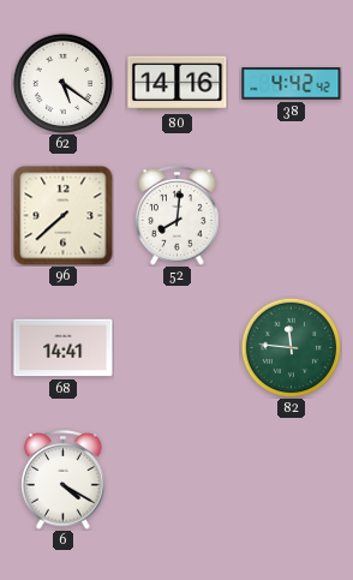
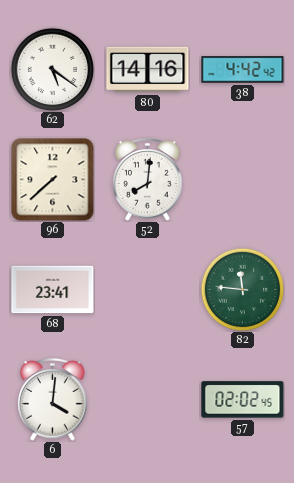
68: 14:41 -> 23:41 (53, 290)
6: 4:20 -> 4:01 (53, 400)
57: none -> 02:02 (243, 400)
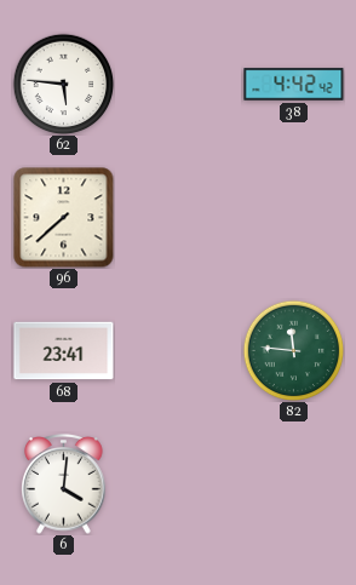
62: 5:21 -> 5:46 (63, 84)
80: 14:16 -> none (148, 70)
52: 8:01 -> none (148, 180)
57: 02:02 -> none (243, 400)
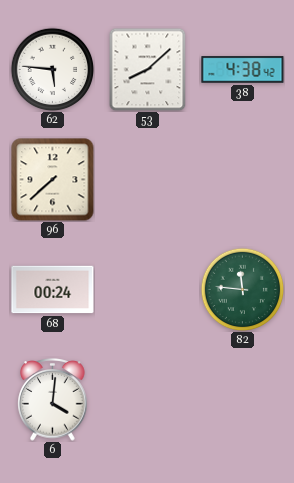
53: none -> 8:08 (148, 69)
38: 4:42 -> 4:38 (243, 70)
68: 23:41 -> 00:24 (53, 290)
